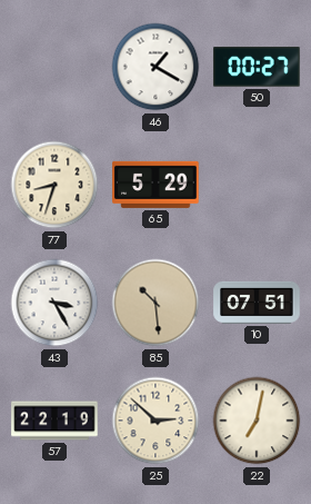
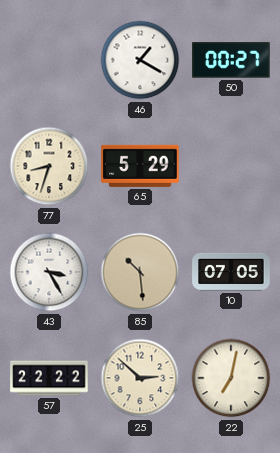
10: 07:51 -> 07:05 (231, 272)
57: 22:19 -> 22:22 (49, 378)
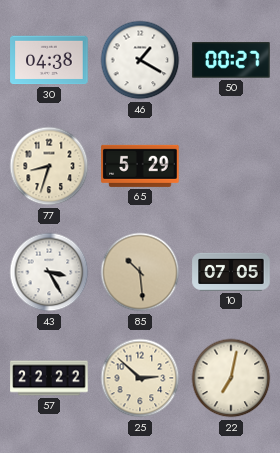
30: none -> 04:38 (49, 60)
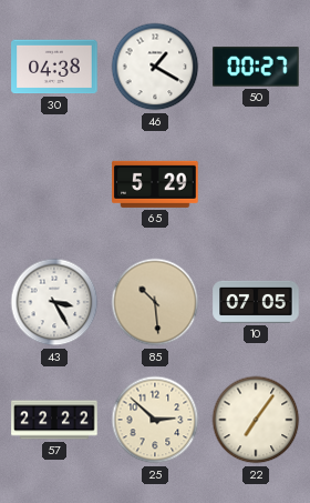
77: 8:33 -> none (49, 166)
22: 7:02 -> 7:06 (256, 420)
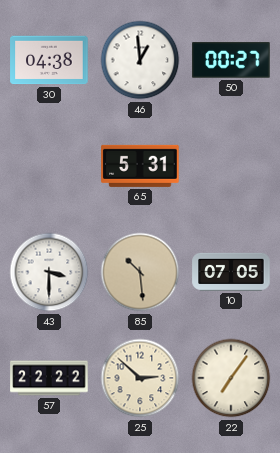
46: 1:20 -> 12:59 (140, 60)
65: 5:29 -> 5:31 (140, 166)
43: 3:25 -> 3:30 (49, 272)
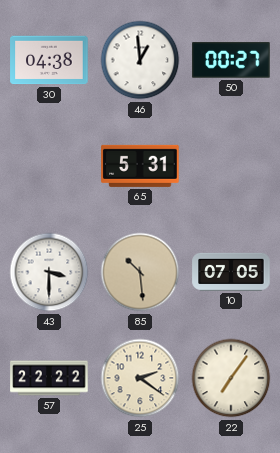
25: 2:52 -> 2:21 (140, 378)
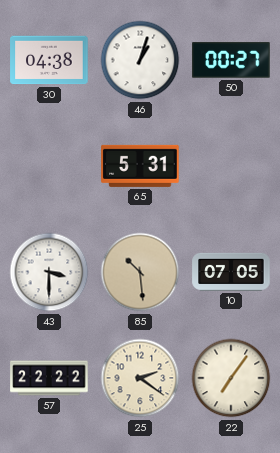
46: 12:59 -> 1:03 (140, 60)
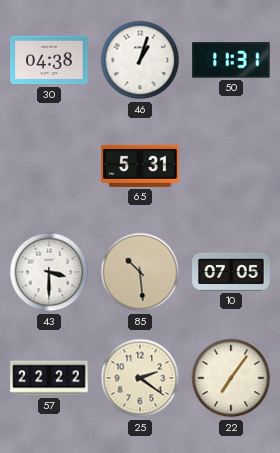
50: 00:27 -> 11:31 (231, 60)
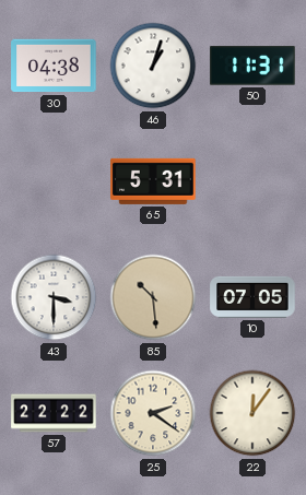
22: 7:06 -> 12:06 (252, 413)
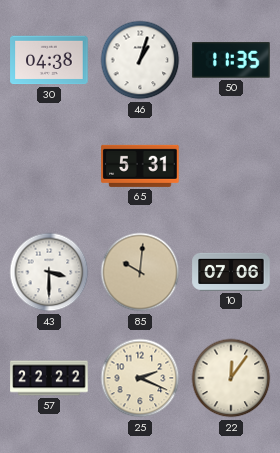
50: 11:31 -> 11:35 (231, 60)
85: 10:29 -> 10:01 (140, 272)
10: 07:05 -> 07:06 (231, 272)
25: 2:21 -> 2:19 (140, 378)
